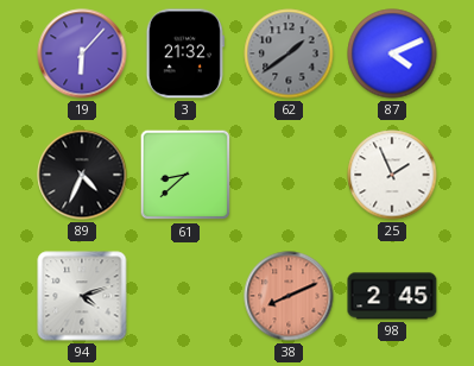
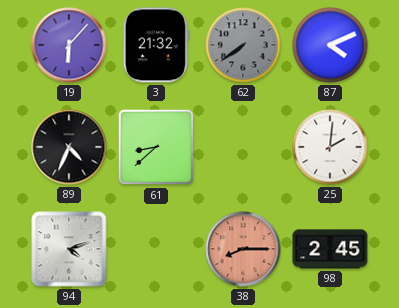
62: 1:39 -> 7:39 (243, 45)
25: 1:56 -> 2:01 (330, 147)
38: 8:11 -> 8:15 (243, 249)
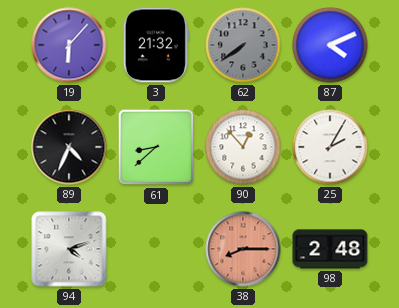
90: none -> 12:53 (243, 147)
25: 2:01 -> 2:05 (330, 147)
98: 2:45 -> 2:48 (330, 249)
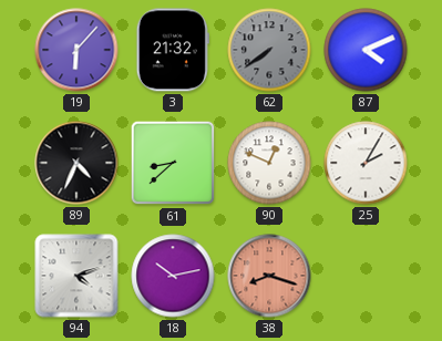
90: 12:53 -> 12:49 (269, 163)
18: none -> 10:13 (173, 276)
38: 8:15 -> 8:18 (269, 276)
98: 2:48 -> none (330, 249)
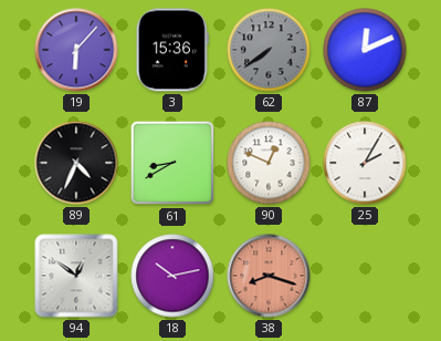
3: 21:32 -> 15:36 (172, 50)
87: 4:11 -> 12:11 (365, 50)
61: 8:38 -> 8:40 (172, 163)
94: 4:12 -> 12:51 (76, 276)
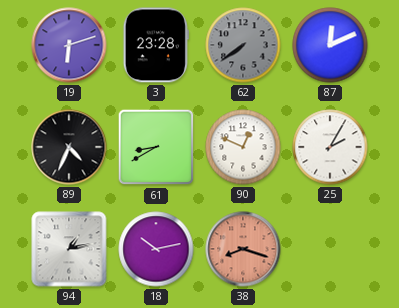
19: 6:07 -> 6:12 (69, 45)
3: 15:36 -> 23:28 (156, 45)
94: 12:51 -> 1:13 (69, 249)
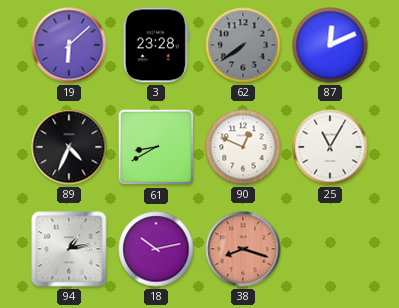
19: 6:12 -> 6:08 (69, 45)
25: 2:05 -> 11:05 (330, 147)
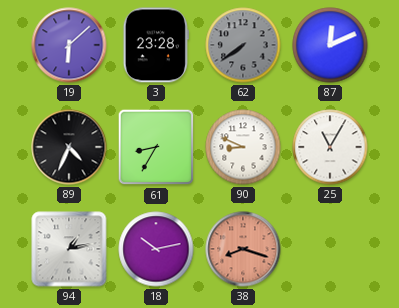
61: 8:40 -> 8:35 (156, 147)
90: 12:49 -> 8:49 (243, 147)
